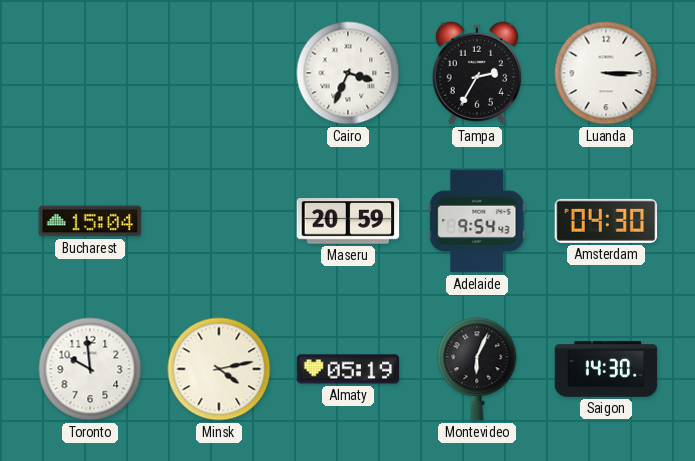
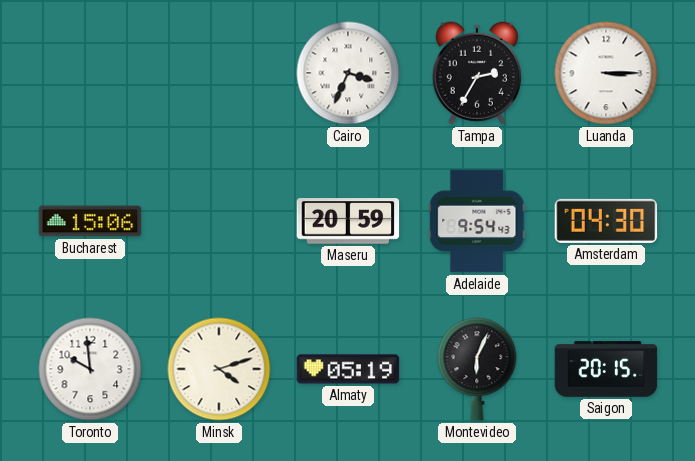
Bucharest: 15:04 -> 15:06 (90, 221)
Minsk: 4:13 -> 4:12 (219, 369)
Saigon: 14:30 -> 20:15 (606, 369)
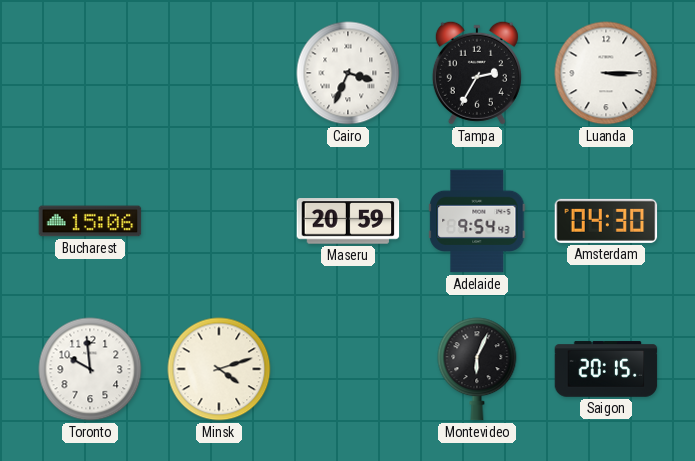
Almaty: 05:19 -> none (348, 369)
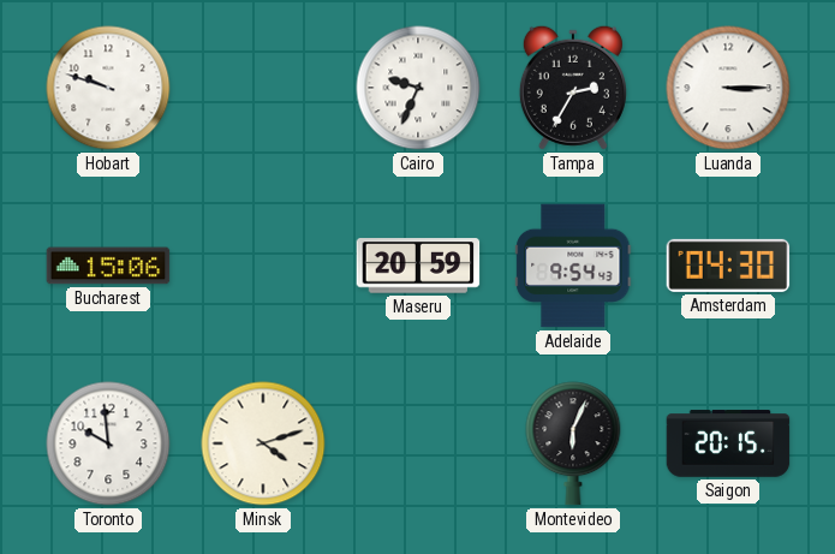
Hobart: none -> 9:48 (108, 88)
Cairo: 3:34 -> 9:34 (418, 88)
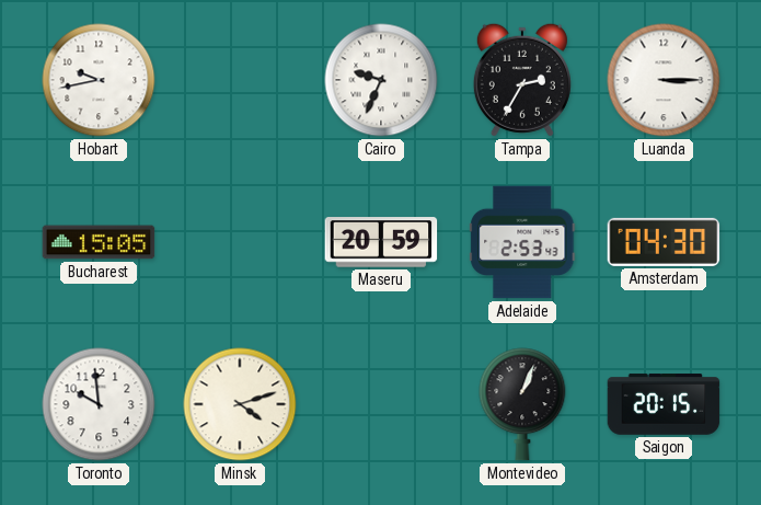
Hobart: 9:48 -> 9:43 (99, 80)
Bucharest: 15:06 -> 15:05 (99, 242)
Adelaide: 9:54 -> 2:53 (522, 242)
Montevideo: 6:04 -> 1:04 (522, 404)
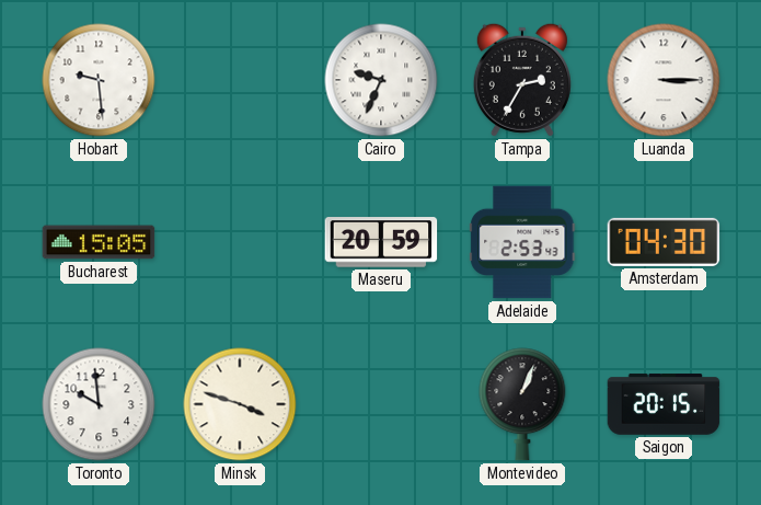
Hobart: 9:43 -> 9:29 (99, 80)
Minsk: 4:12 -> 3:48 (240, 404)
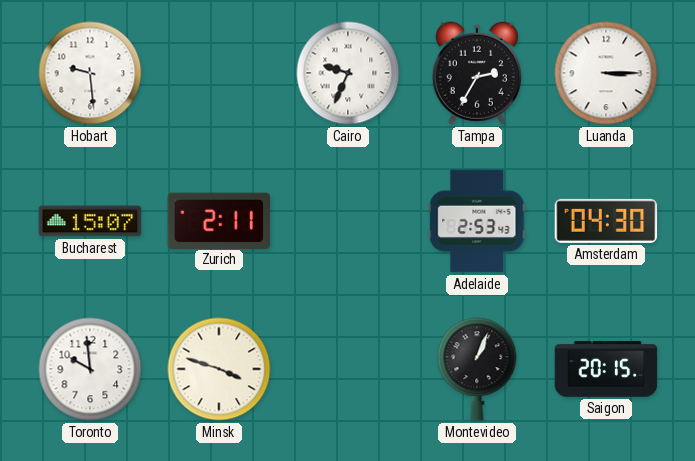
Bucharest: 15:05 -> 15:07 (90, 221)
Zurich: none -> 2:11 (219, 220)
Maseru: 20:59 -> none (381, 242)
